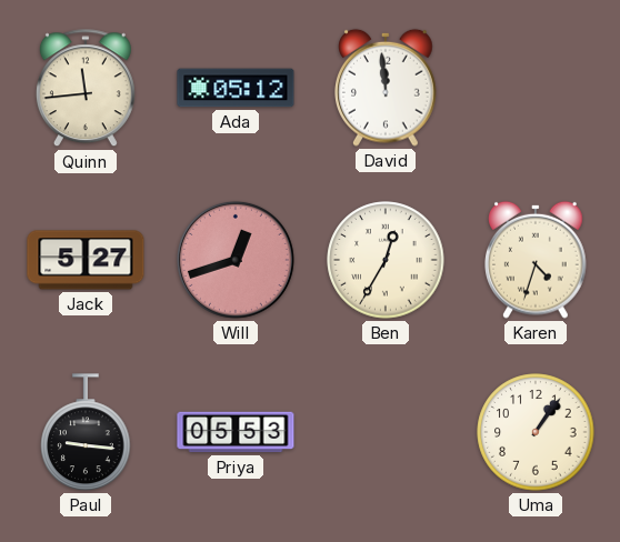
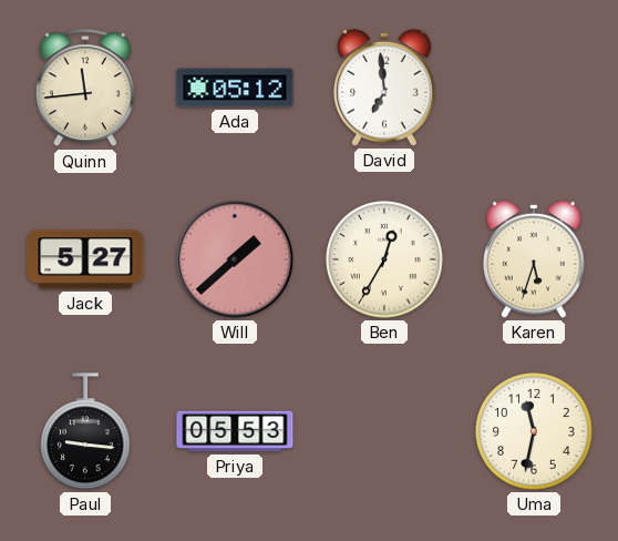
David: 11:59 -> 6:59 (385, 88)
Will: 12:42 -> 1:38 (235, 259)
Karen: 4:33 -> 5:33 (535, 259)
Uma: 1:06 -> 11:32 (534, 431)
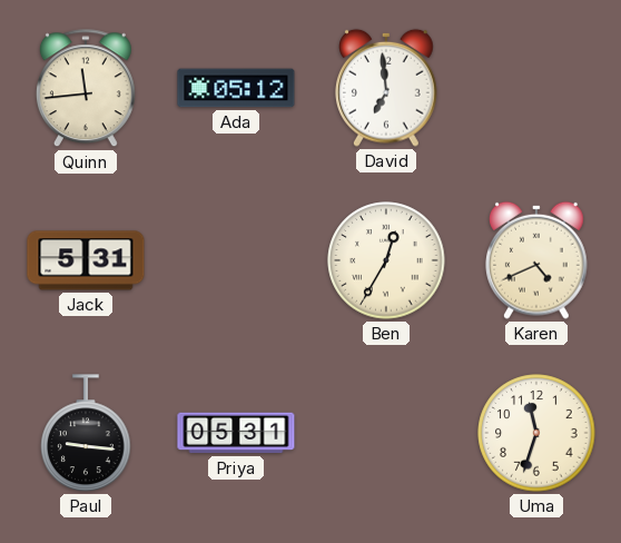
Jack: 5:27 -> 5:31 (86, 260)
Will: 1:38 -> none (235, 259)
Karen: 5:33 -> 4:41 (538, 260)
Priya: 05:53 -> 05:31 (236, 433)
Uma: 11:32 -> 11:33 (536, 433)
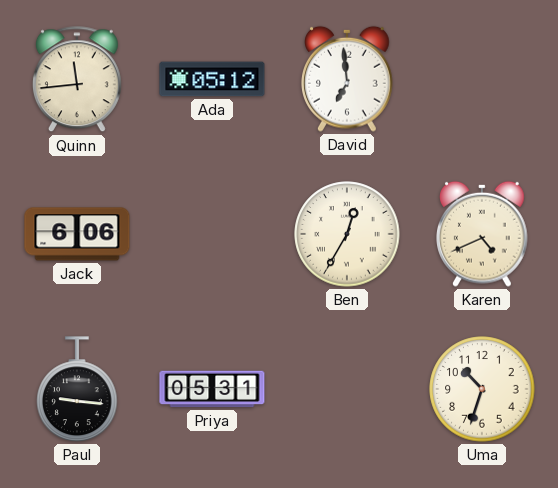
Jack: 5:31 -> 6:06 (77, 234)
Uma: 11:33 -> 10:33 (482, 389)
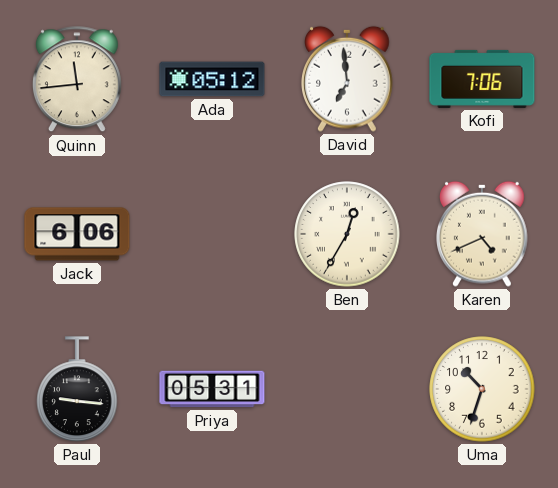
Kofi: none -> 7:06 (482, 79)
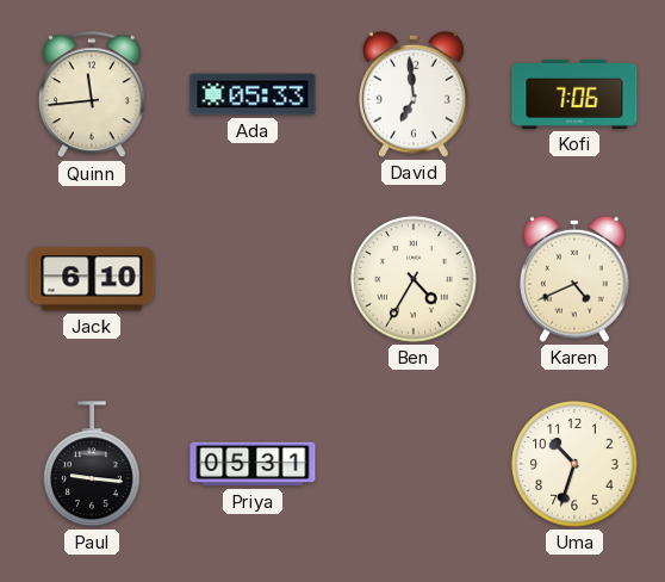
Ada: 05:12 -> 05:33 (253, 94)
Jack: 6:06 -> 6:10 (92, 279)
Ben: 12:35 -> 4:35 (414, 279)
